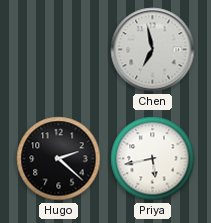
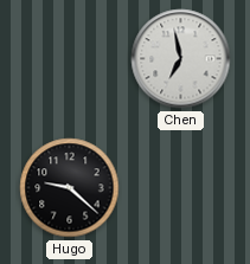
Hugo: 2:22 -> 9:22 (70, 188)
Priya: 5:43 -> none (153, 159)
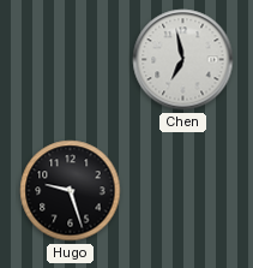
Hugo: 9:22 -> 9:27 (71, 191)
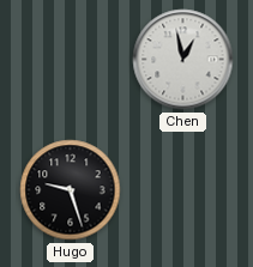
Chen: 6:58 -> 12:58 (183, 60)
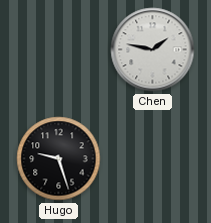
Chen: 12:58 -> 1:47 (153, 50)
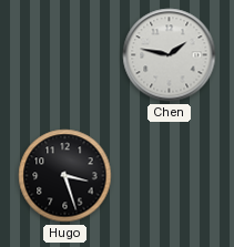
Hugo: 9:27 -> 3:27 (65, 176)
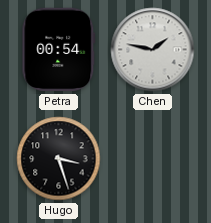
Petra: none -> 00:54 (59, 50)
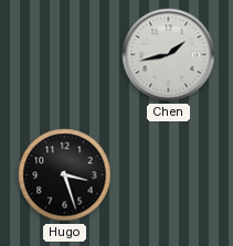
Petra: 00:54 -> none (59, 50)
Chen: 1:47 -> 1:43 (169, 55)
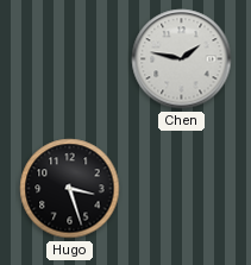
Chen: 1:43 -> 1:47 (182, 59)
